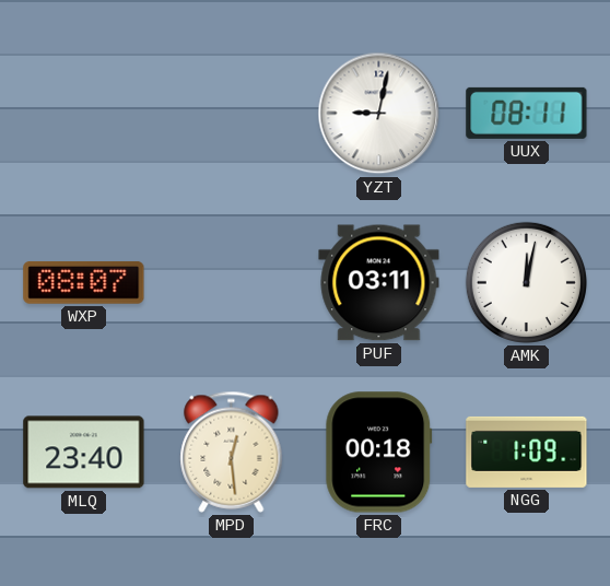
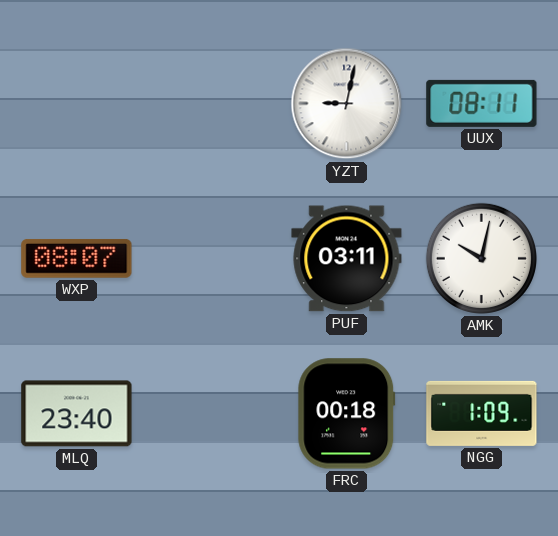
AMK: 12:02 -> 10:02 (481, 258)
MPD: 12:29 -> none (232, 452)
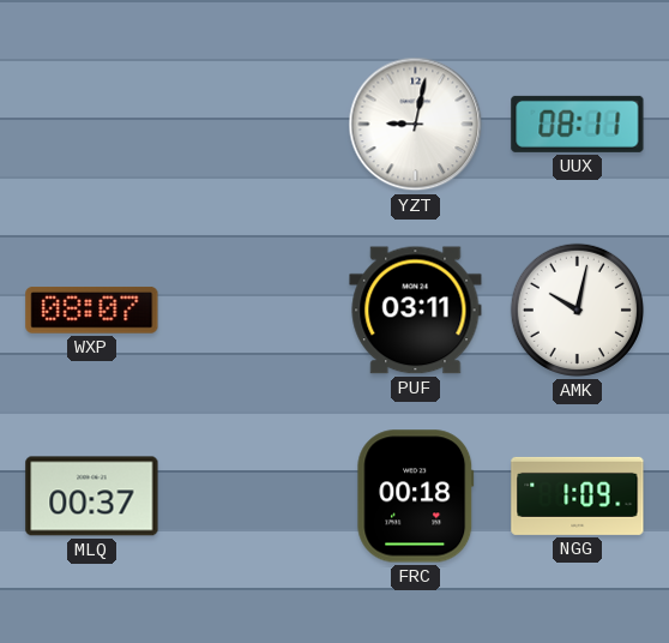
MLQ: 23:40 -> 00:37 (92, 497)
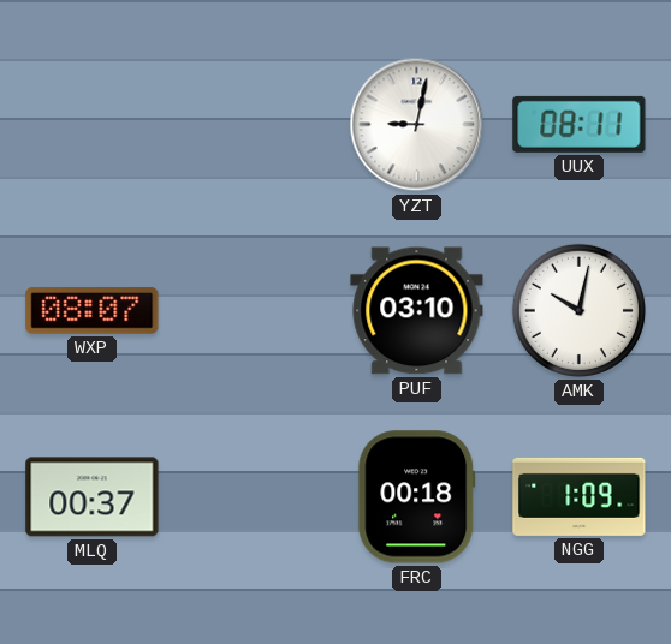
PUF: 03:11 -> 03:10 (417, 311)
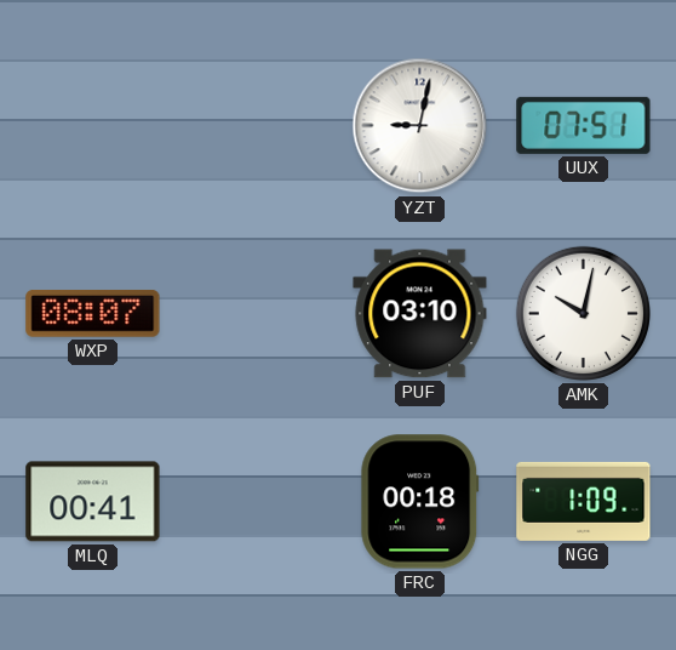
UUX: 08:11 -> 07:51 (584, 125)
MLQ: 00:37 -> 00:41 (93, 502)
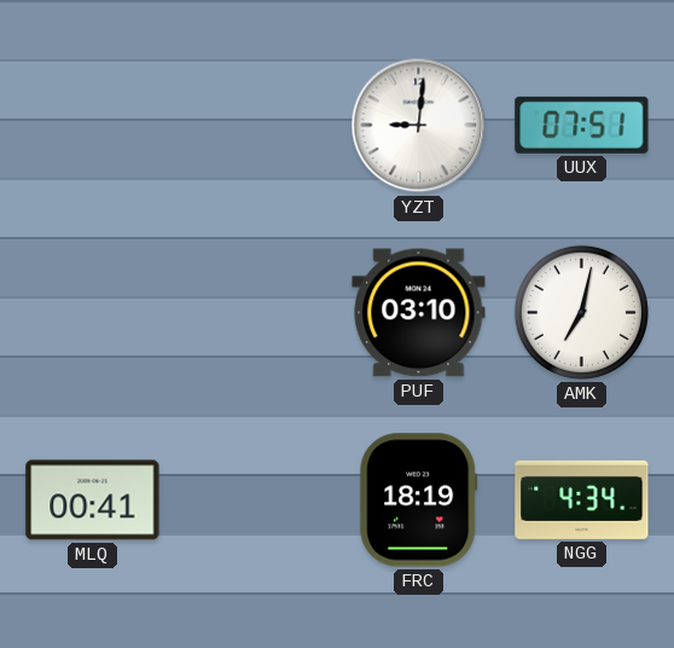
YZT: 9:02 -> 9:01 (419, 126)
WXP: 08:07 -> none (93, 313)
AMK: 10:02 -> 7:02 (581, 312)
FRC: 00:18 -> 18:19 (419, 501)
NGG: 1:09 -> 4:34 (582, 499)
